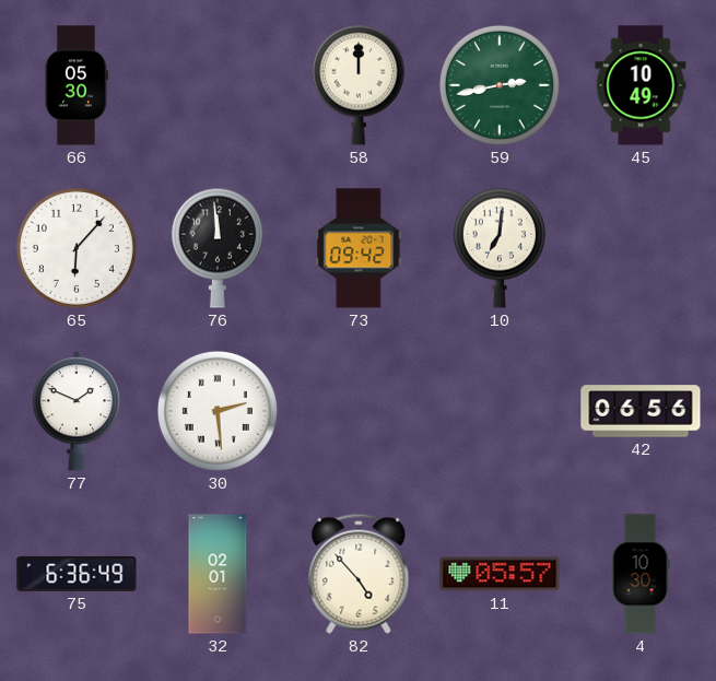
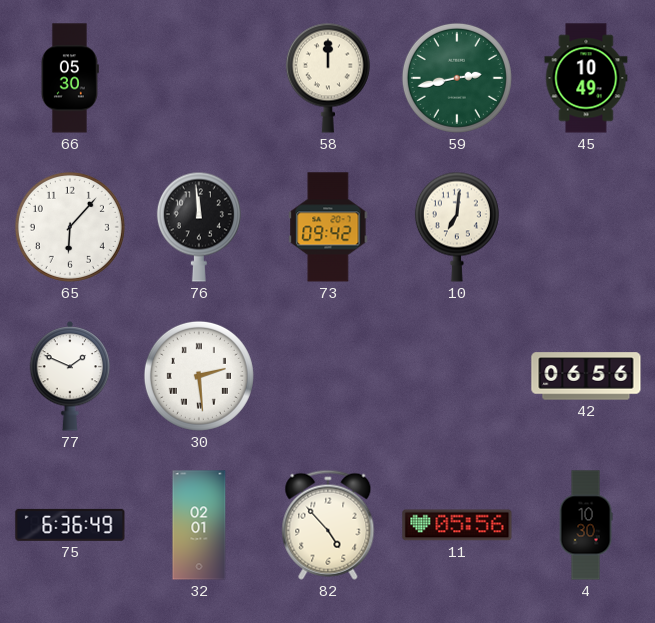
11: 05:57 -> 05:56 (457, 525)
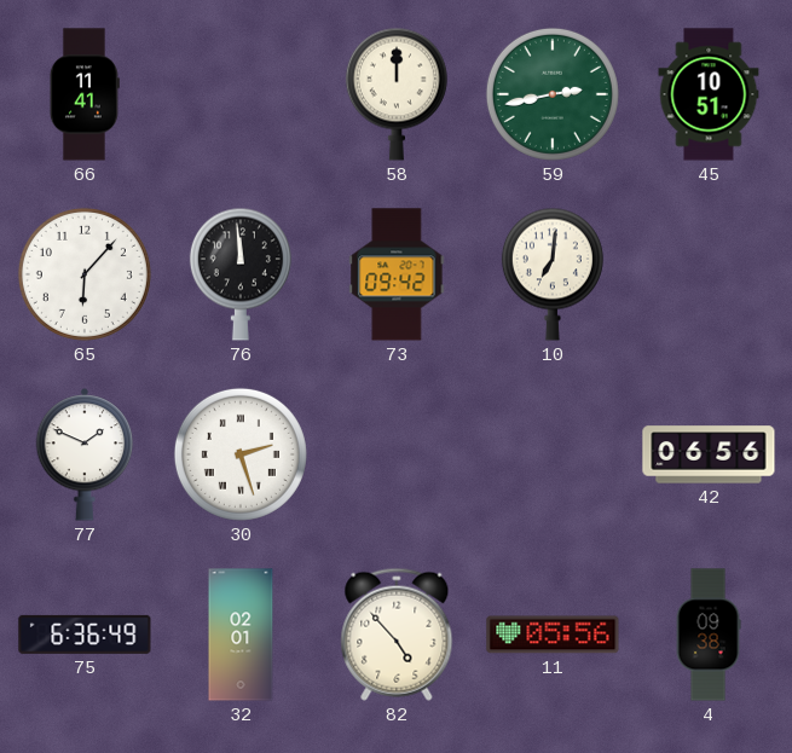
66: 05:30 -> 11:41 (85, 94)
45: 10:49 -> 10:51 (709, 94)
30: 2:29 -> 2:27 (241, 454)
4: 10:30 -> 09:38 (709, 635)
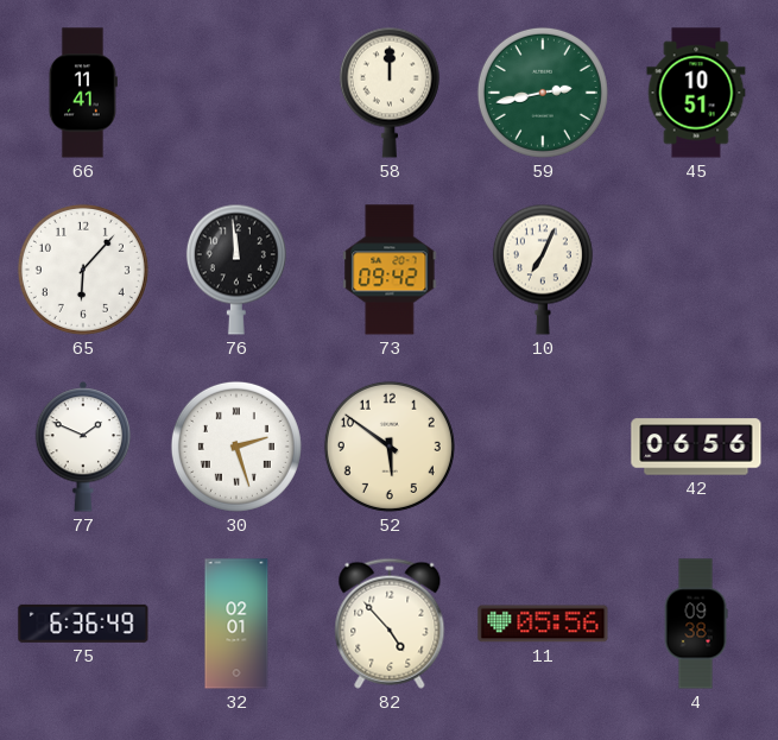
10: 7:01 -> 7:04 (543, 270)
52: none -> 5:51 (390, 447)
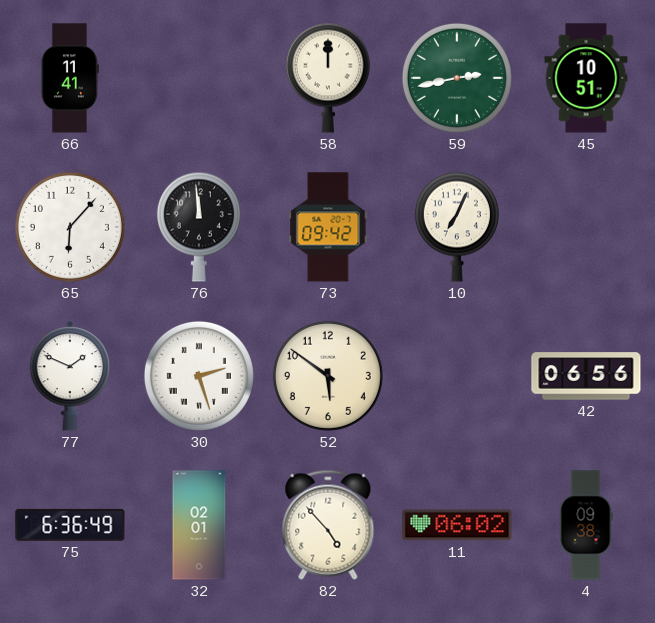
11: 05:56 -> 06:02 (457, 525)
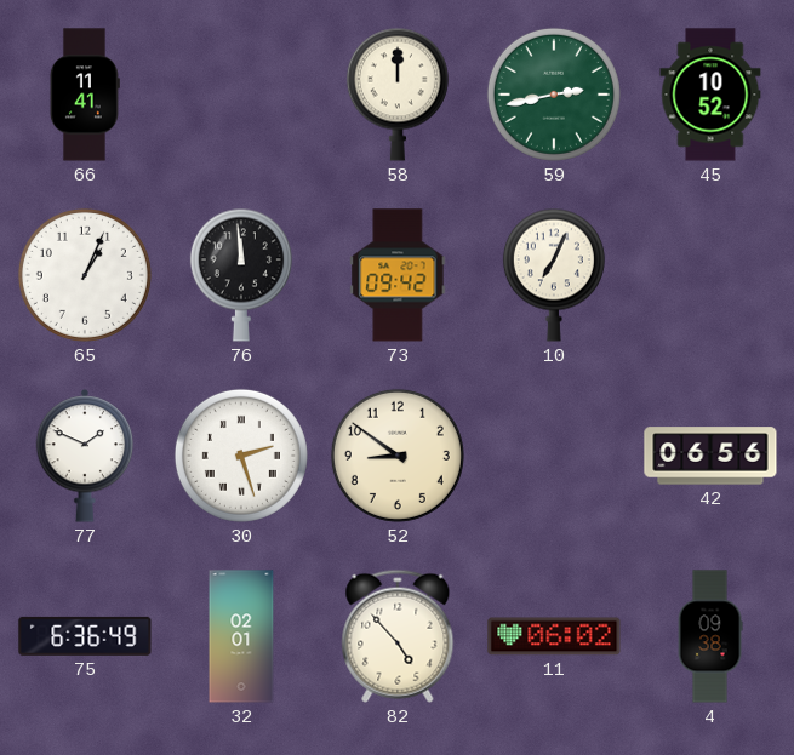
45: 10:51 -> 10:52 (710, 95)
65: 6:07 -> 1:04 (85, 275)
52: 5:51 -> 8:51 (398, 456)
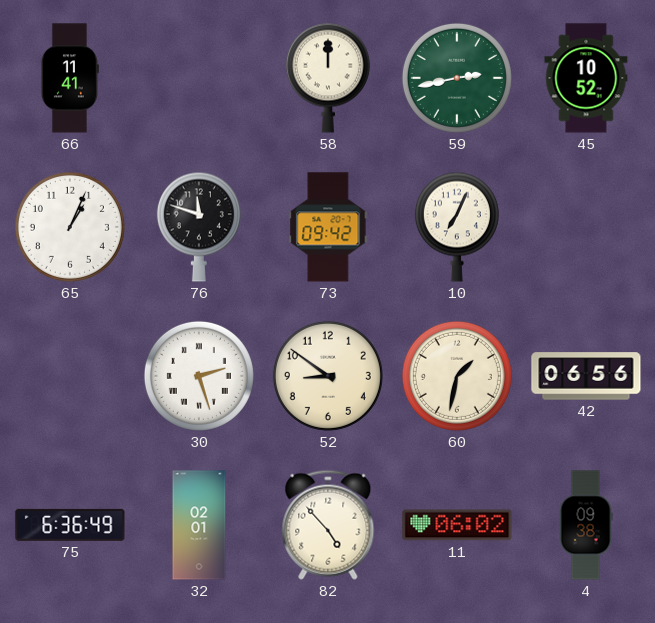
76: 11:59 -> 11:48 (199, 227)
77: 1:49 -> none (85, 457)
60: none -> 1:32 (457, 376)
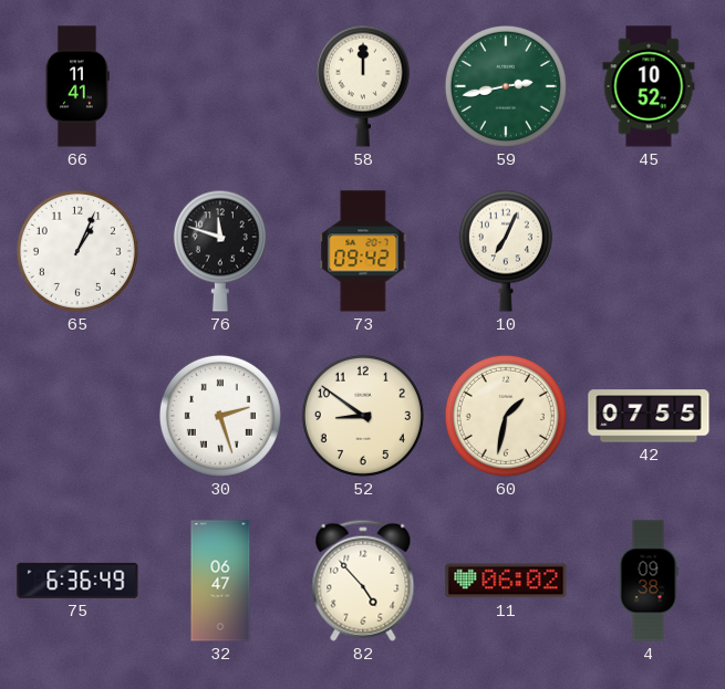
42: 06:56 -> 07:55 (649, 416)
32: 02:01 -> 06:47 (220, 581)
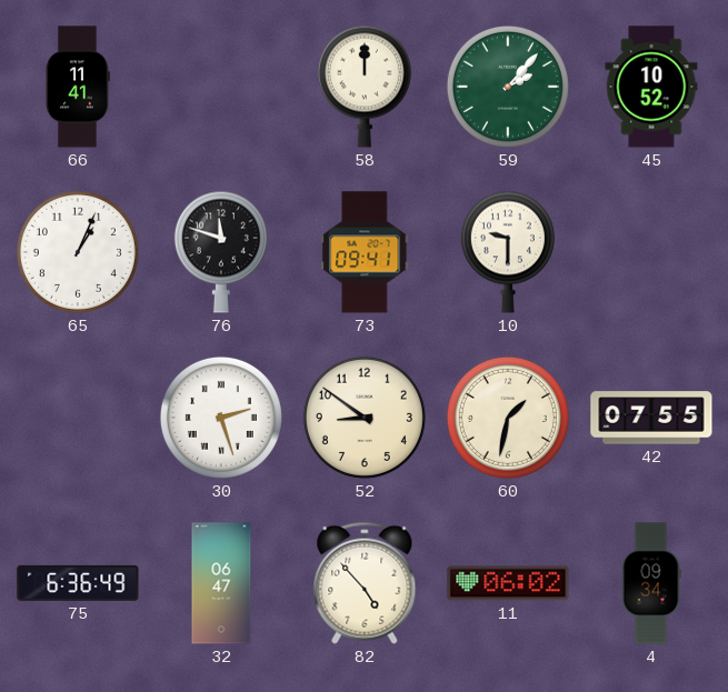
59: 2:43 -> 2:07 (508, 87)
73: 09:42 -> 09:41 (365, 252)
10: 7:04 -> 9:30 (508, 252)
4: 09:38 -> 09:34 (651, 583)
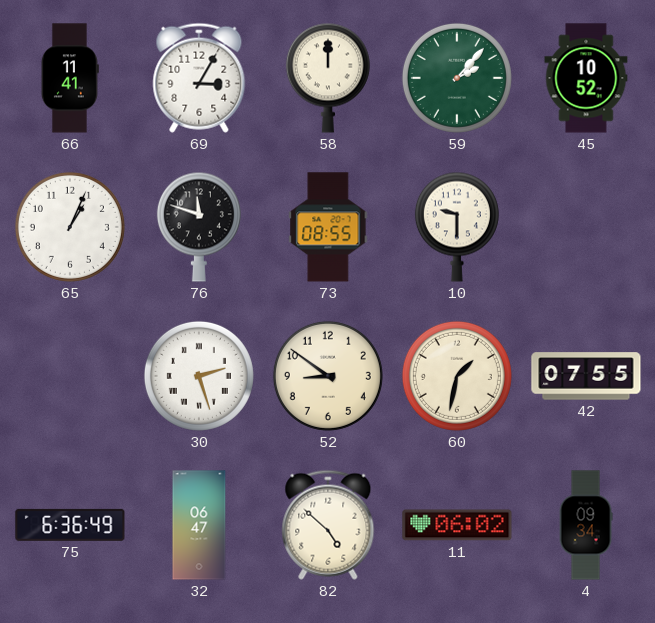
69: none -> 3:05 (199, 78)
73: 09:41 -> 08:55 (328, 227)
82: 4:53 -> 4:52 (328, 525)
